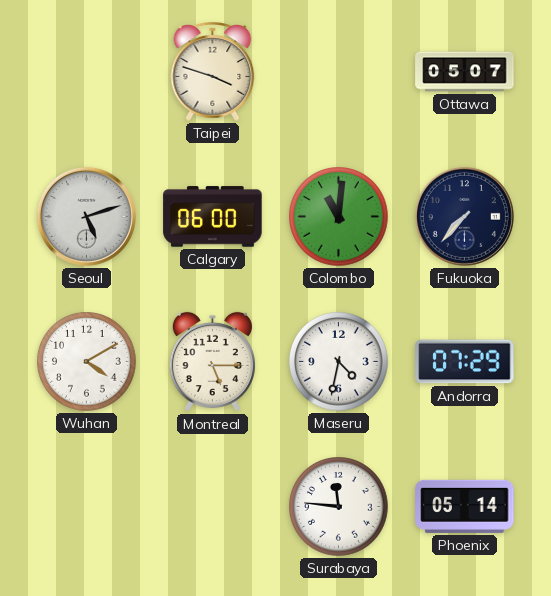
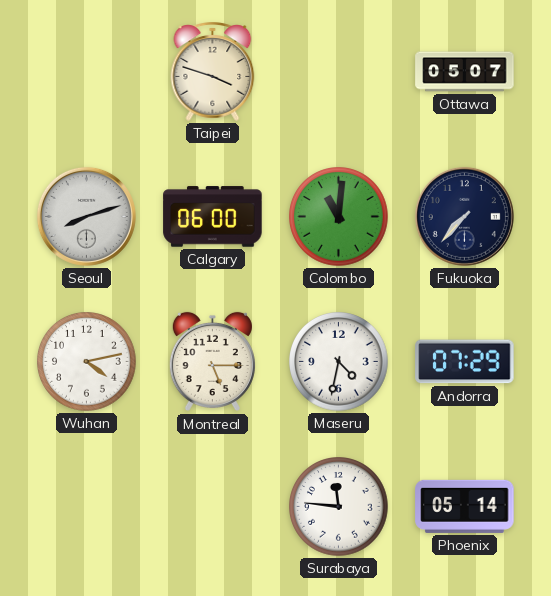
Seoul: 5:12 -> 8:12 (86, 216)
Wuhan: 4:10 -> 4:13 (87, 362)
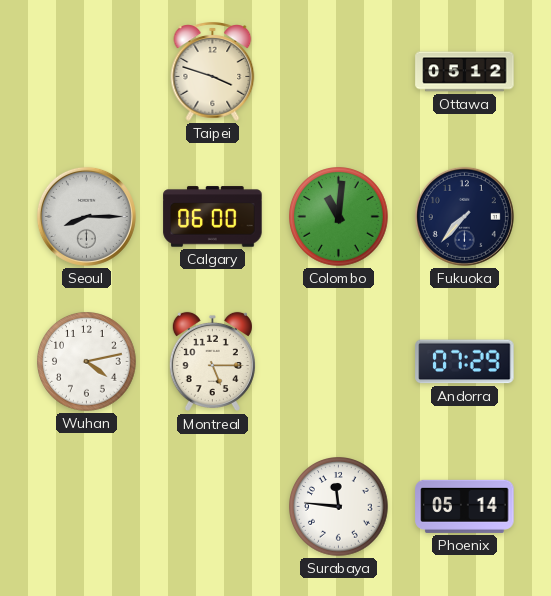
Ottawa: 05:07 -> 05:12 (465, 72)
Seoul: 8:12 -> 8:15 (86, 216)
Maseru: 4:32 -> none (339, 362)
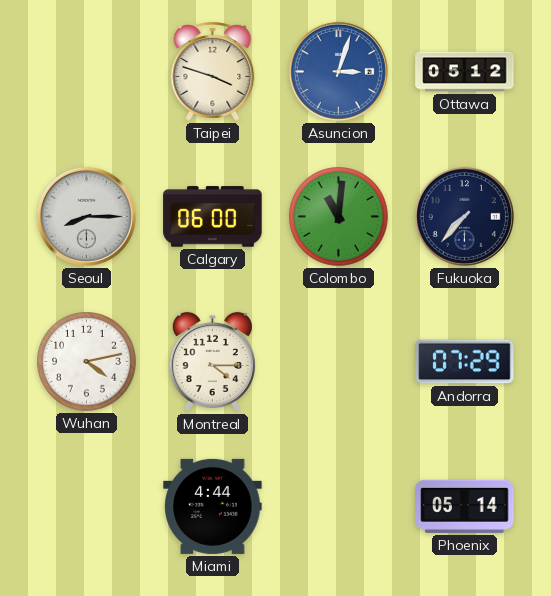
Asuncion: none -> 3:03 (338, 71)
Montreal: 5:15 -> 4:15 (212, 362)
Miami: none -> 4:44 (213, 506)
Surabaya: 11:46 -> none (339, 507)
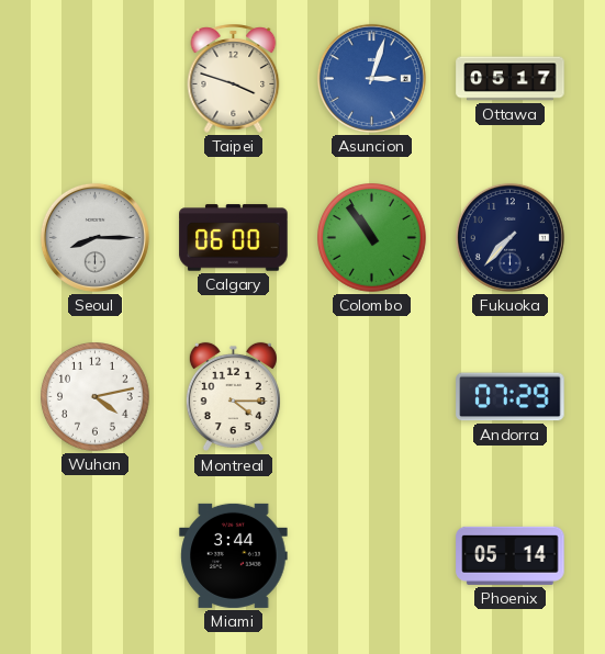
Ottawa: 05:12 -> 05:17 (511, 79)
Colombo: 11:01 -> 10:54 (372, 238)
Miami: 4:44 -> 3:44 (234, 555)
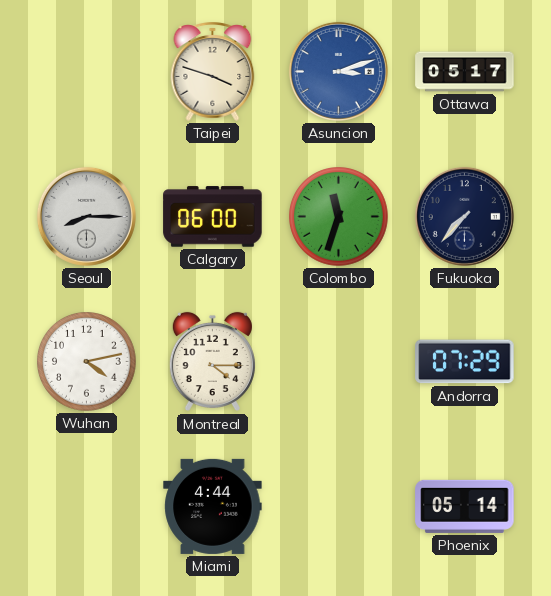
Asuncion: 3:03 -> 3:12 (338, 71)
Colombo: 10:54 -> 11:33 (339, 217)
Miami: 3:44 -> 4:44 (213, 506)
